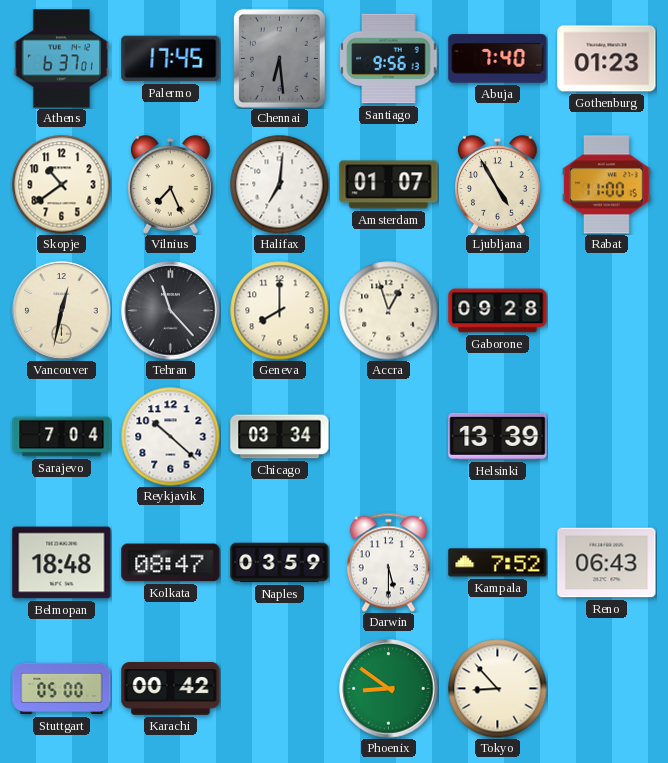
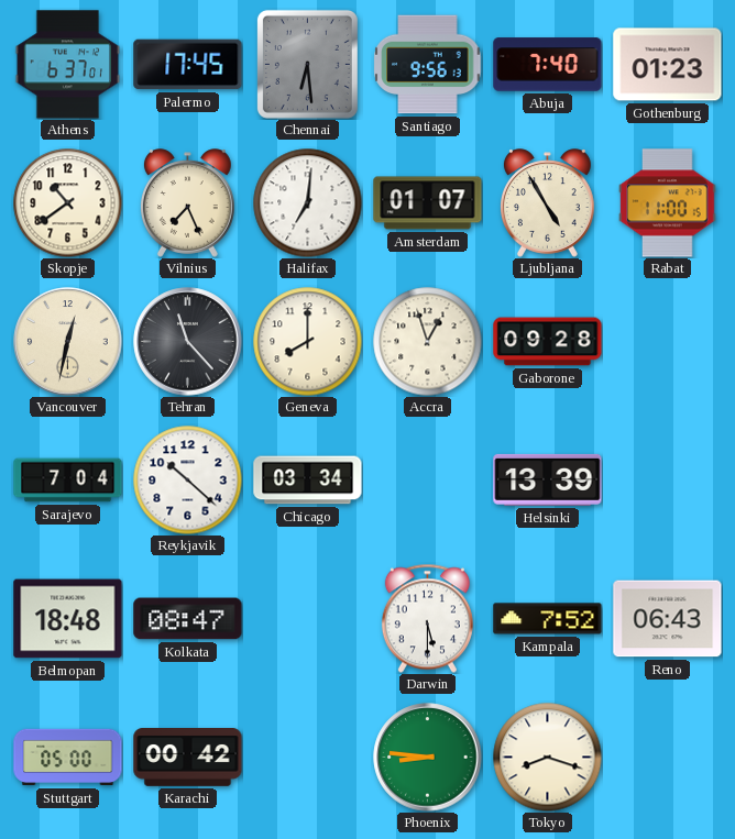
Naples: 03:59 -> none (280, 563)
Phoenix: 8:51 -> 8:46 (428, 758)
Tokyo: 8:53 -> 8:18 (548, 758)
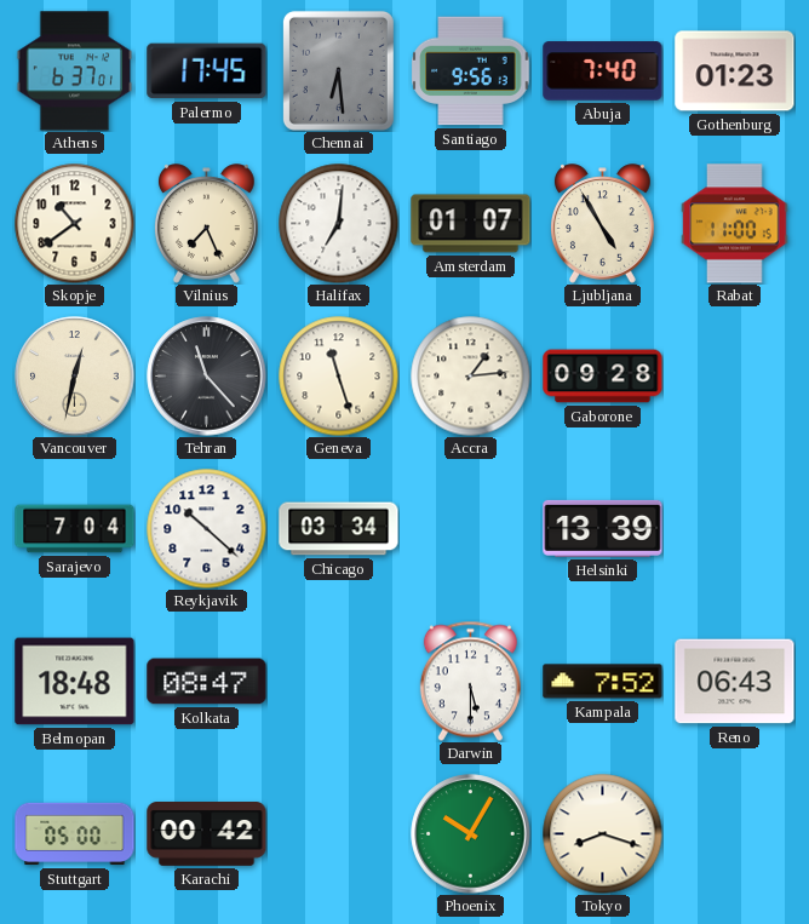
Geneva: 8:00 -> 11:27 (339, 377)
Accra: 12:57 -> 1:14 (471, 377)
Phoenix: 8:46 -> 10:05 (471, 834)
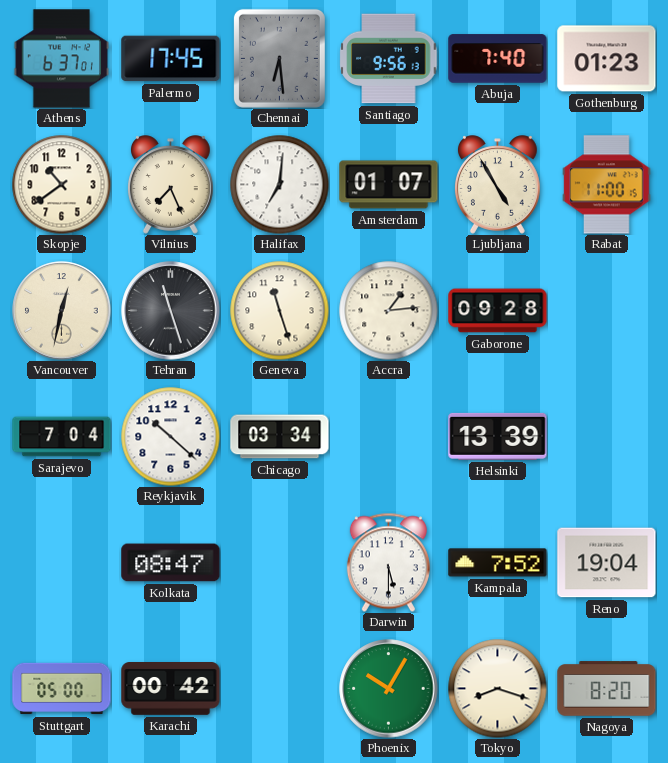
Tehran: 11:23 -> 11:27 (171, 311)
Belmopan: 18:48 -> none (75, 682)
Reno: 06:43 -> 19:04 (607, 563)
Nagoya: none -> 8:20 (607, 689)
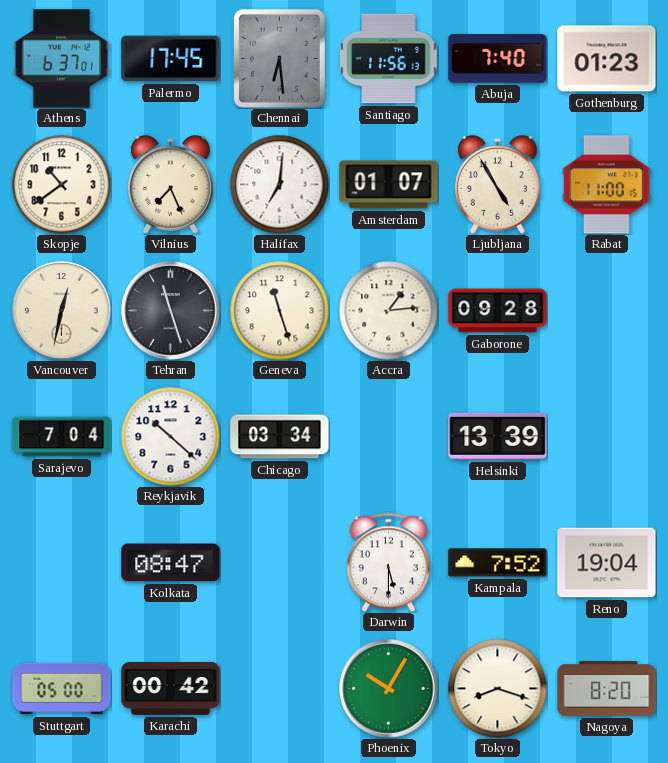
Santiago: 9:56 -> 11:56 (389, 59)
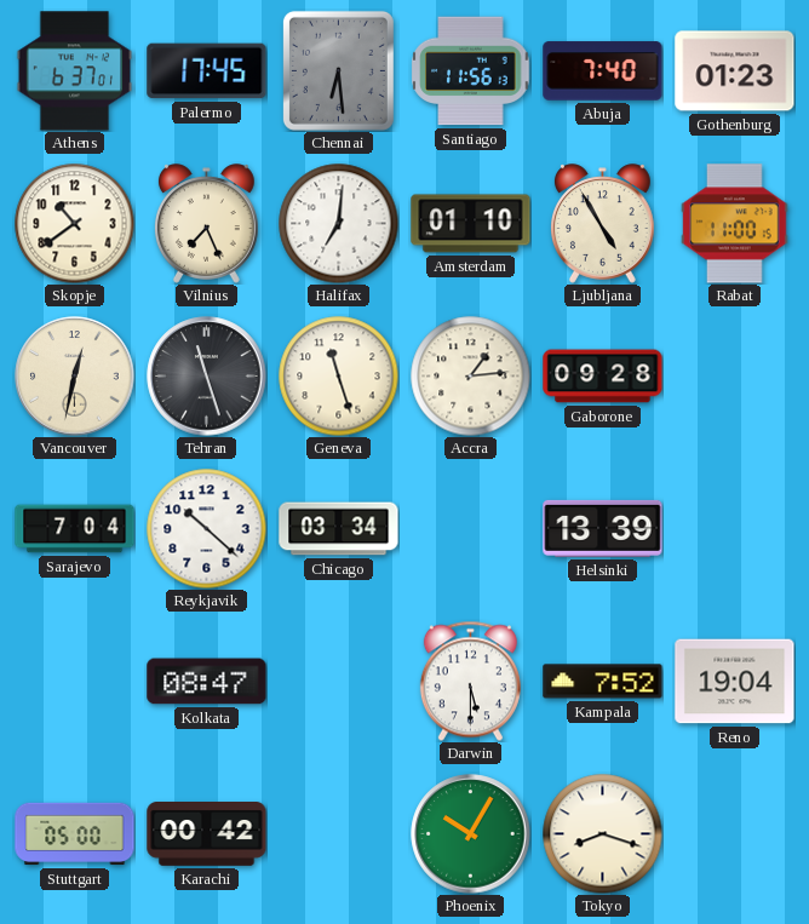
Amsterdam: 01:07 -> 01:10 (471, 224)
Nagoya: 8:20 -> none (607, 689)
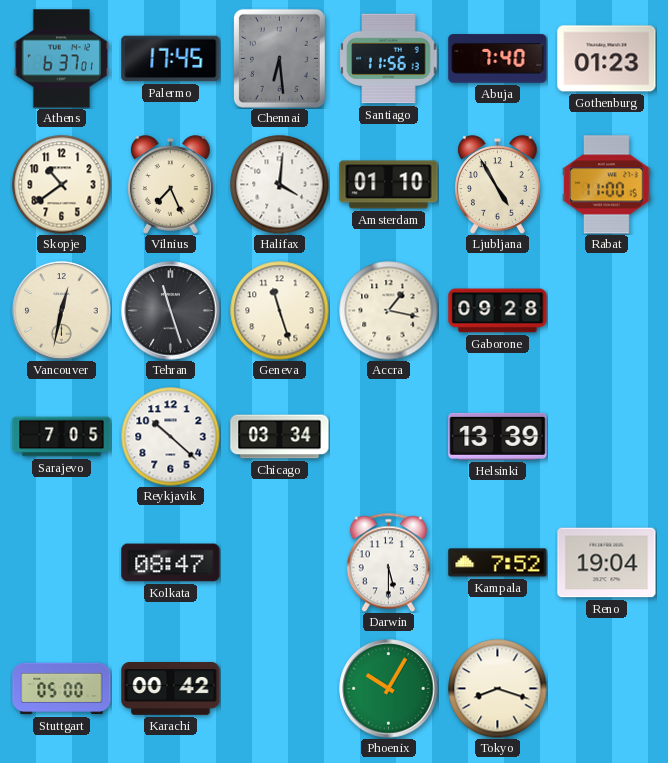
Halifax: 7:01 -> 4:01 (280, 185)
Accra: 1:14 -> 1:17 (389, 311)
Sarajevo: 7:04 -> 7:05 (62, 437)
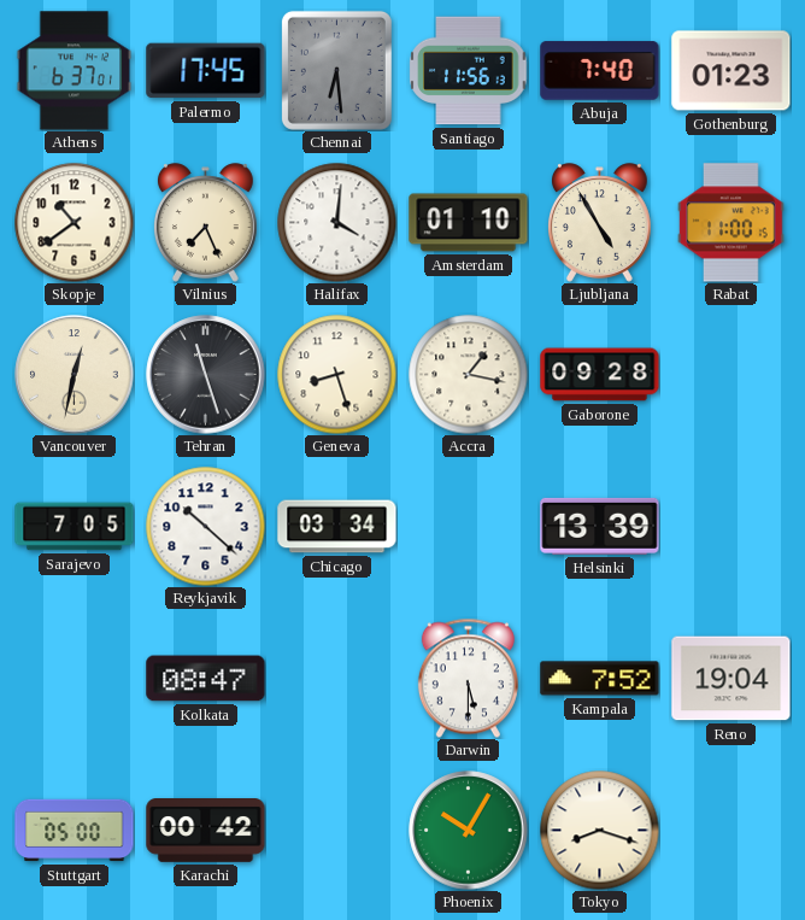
Geneva: 11:27 -> 8:27 (337, 375)
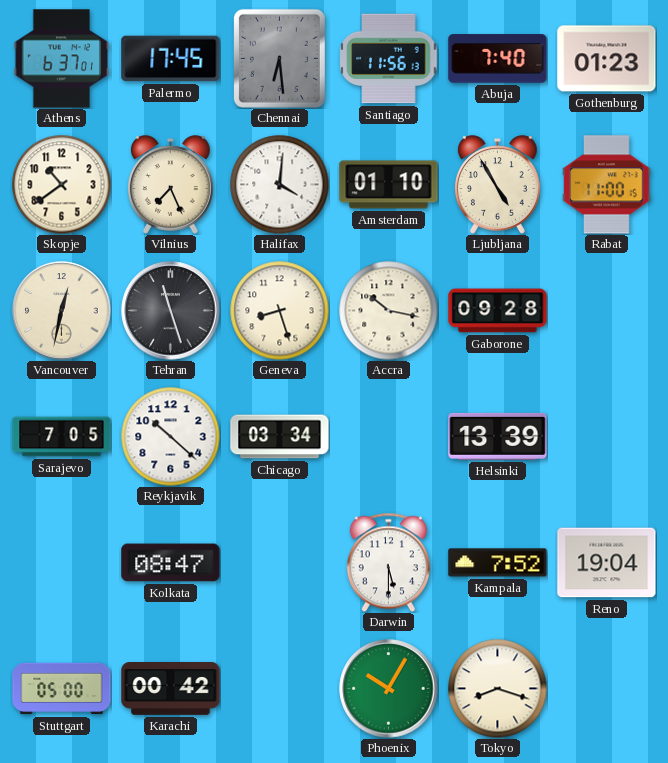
Accra: 1:17 -> 10:17 (389, 311)
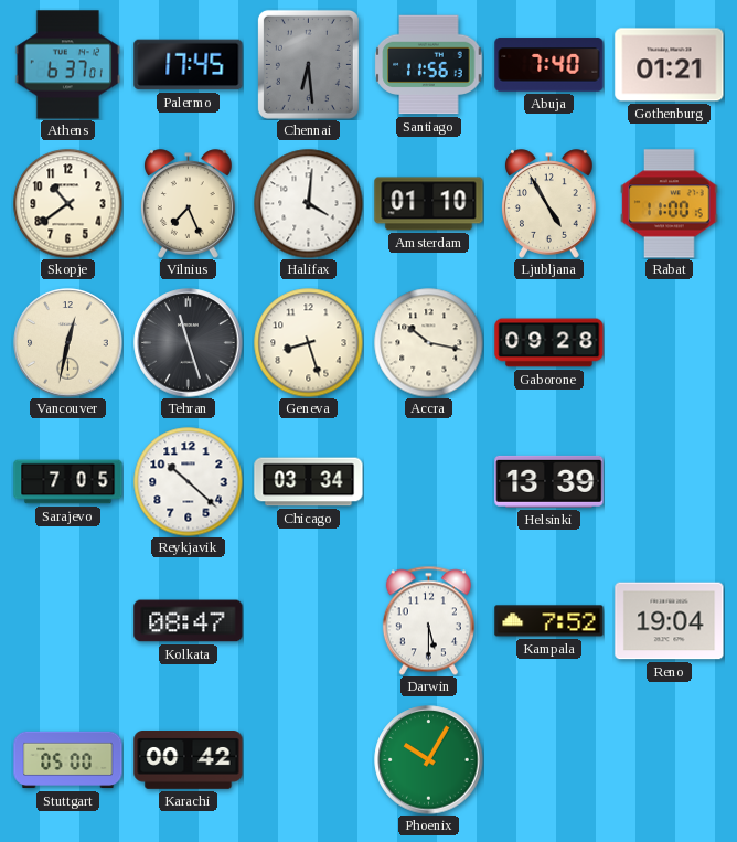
Gothenburg: 01:23 -> 01:21 (670, 65)
Tokyo: 8:18 -> none (498, 689)
